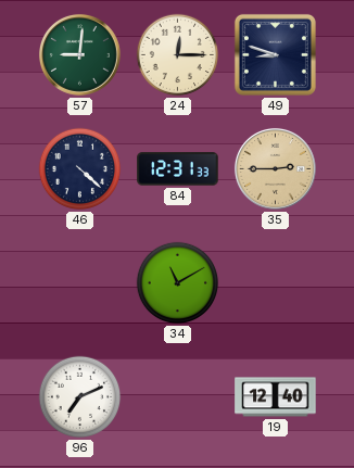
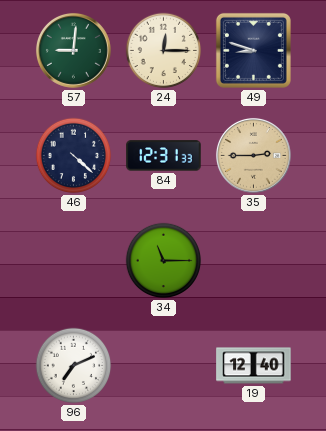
34: 11:10 -> 11:15 (164, 261)
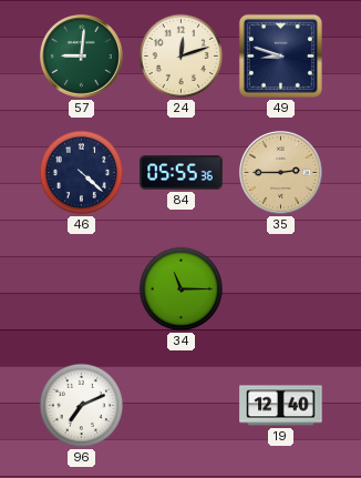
24: 12:15 -> 12:12 (182, 57)
84: 12:31 -> 05:55 (182, 173)
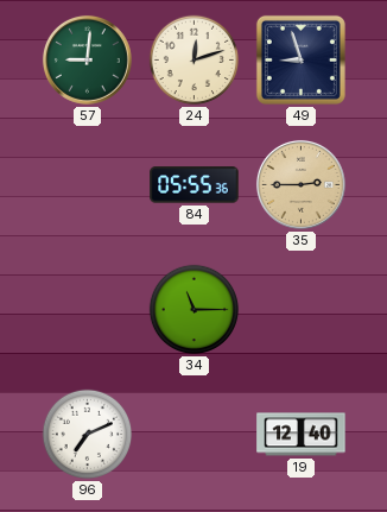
49: 8:48 -> 8:57 (300, 59)
46: 4:22 -> none (82, 173)
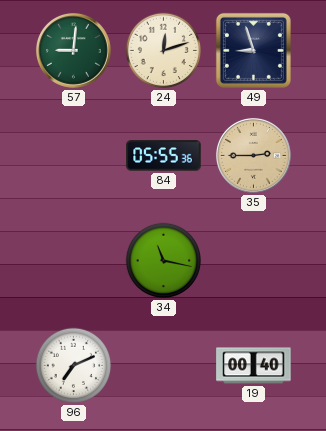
34: 11:15 -> 11:17 (164, 261)
19: 12:40 -> 00:40 (254, 366)
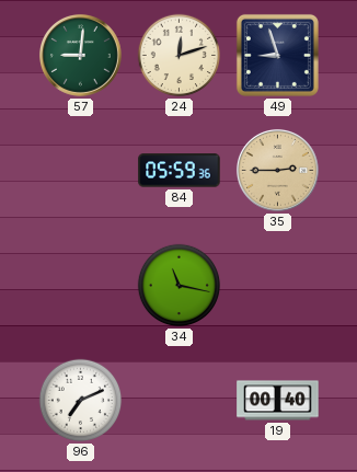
84: 05:55 -> 05:59 (180, 171)
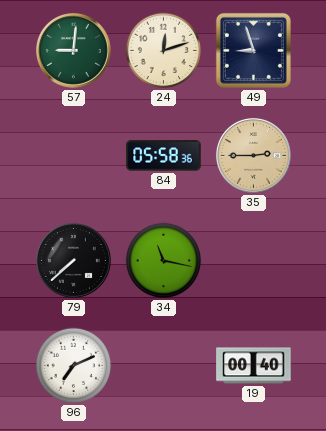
84: 05:59 -> 05:58 (164, 156)
79: none -> 7:38 (73, 260)
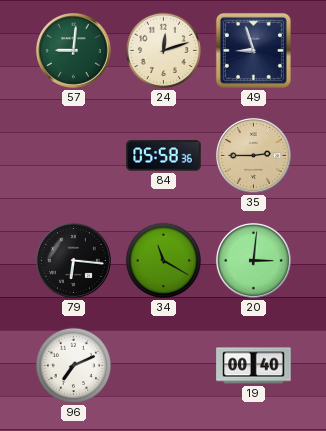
79: 7:38 -> 6:16 (73, 260)
34: 11:17 -> 11:20 (164, 261)
20: none -> 3:01 (253, 260)
